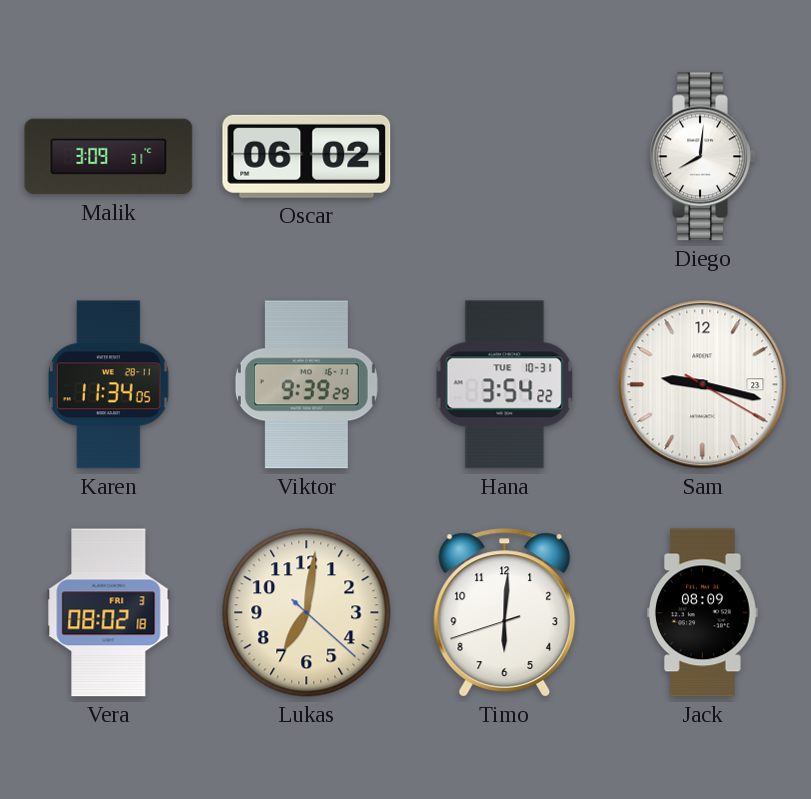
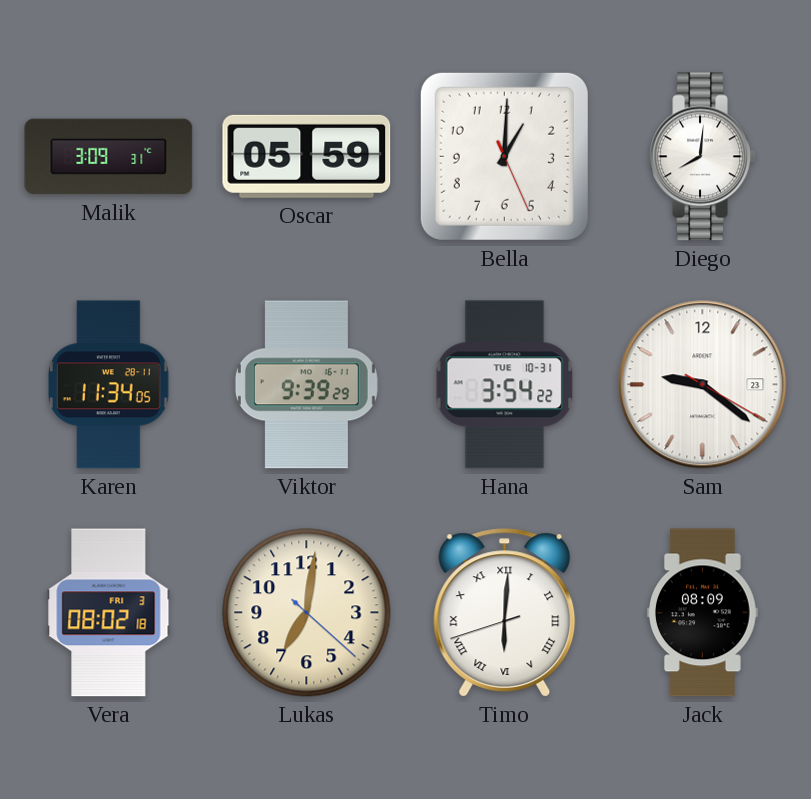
Oscar: 06:02 -> 05:59 (307, 156)
Bella: none -> 1:00 (504, 156)
Sam: 9:17 -> 9:21 (703, 385)
Timo numerals: Arabic -> Roman (505, 613)
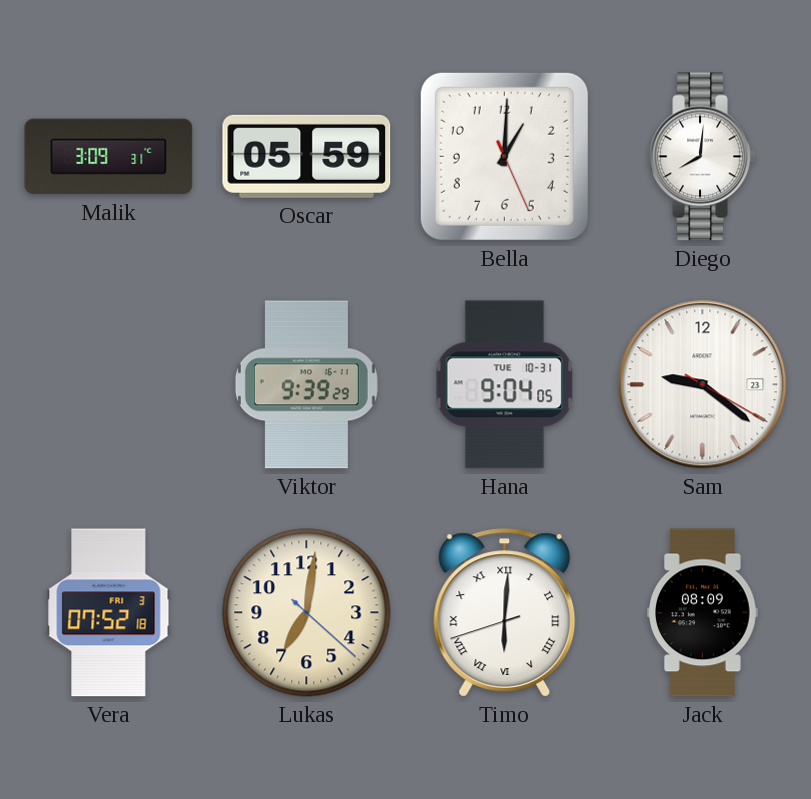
Karen: 11:34 -> none (109, 385)
Hana: 3:54 -> 9:04 (505, 385)
Vera: 08:02 -> 07:52 (109, 613)
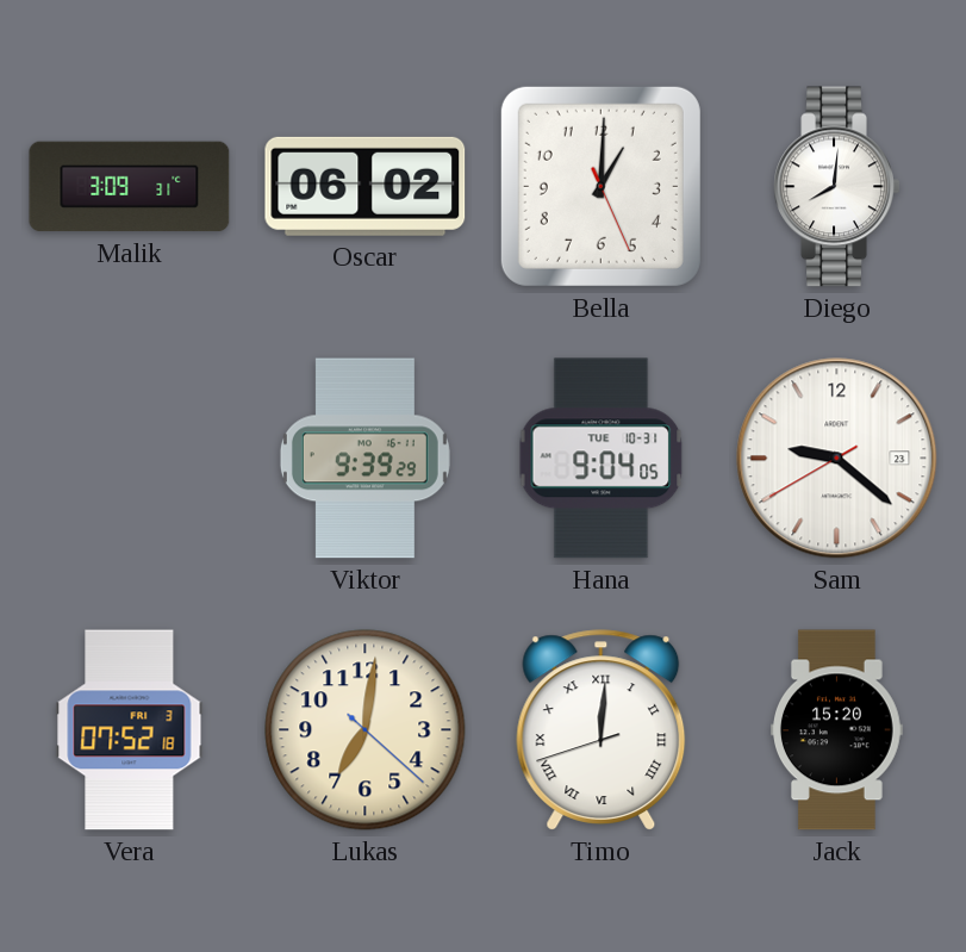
Oscar: 05:59 -> 06:02 (366, 186)
Sam: 9:21:20 -> 9:21:40 (837, 459)
Timo: 6:00 -> 12:00 (602, 730)
Jack: 08:09 -> 15:20 (837, 730)
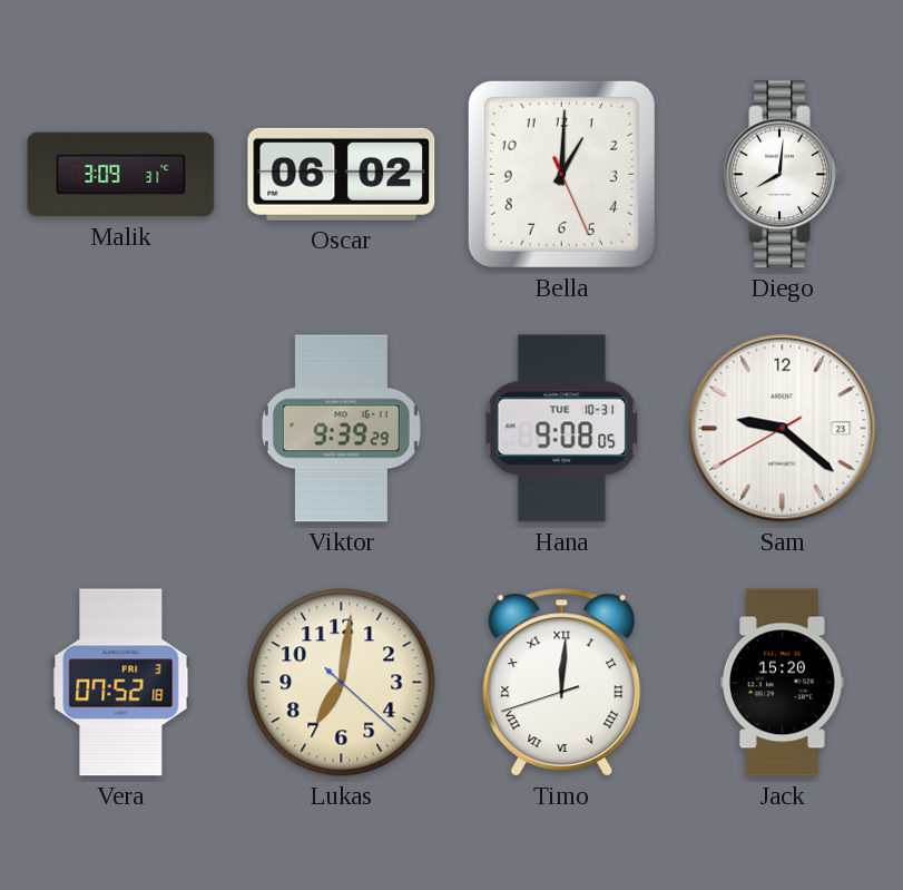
Hana: 9:04 -> 9:08 (562, 429)
